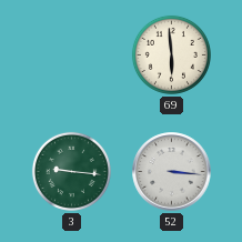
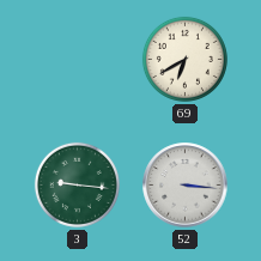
69: 5:59 -> 6:40 (184, 59)
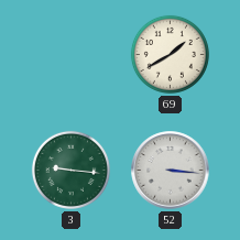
69: 6:40 -> 1:40 (170, 54)
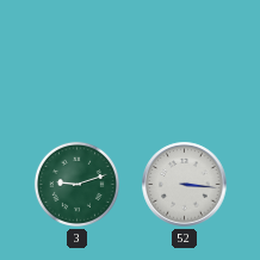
69: 1:40 -> none (170, 54)
3: 9:16 -> 9:12 (76, 184)
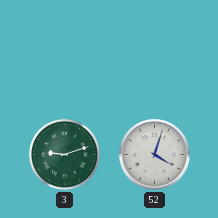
52: 3:16 -> 4:03 (155, 155)
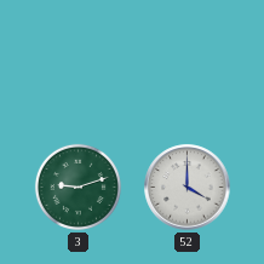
52: 4:03 -> 4:00 (188, 188)
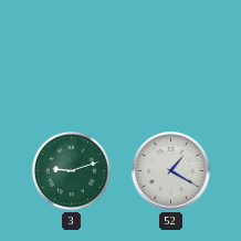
52: 4:00 -> 1:20 (171, 171)
